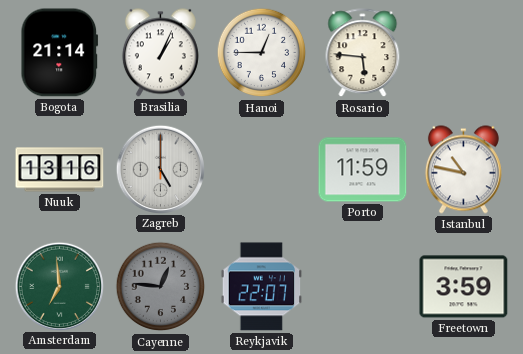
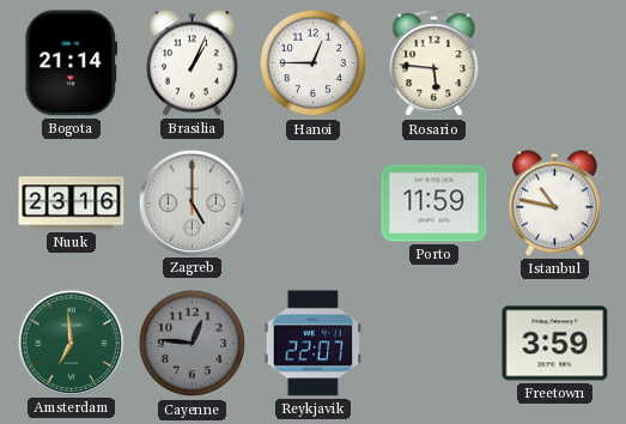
Nuuk: 13:16 -> 23:16 (72, 204)
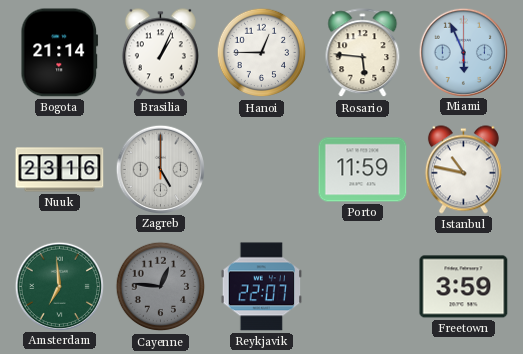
Miami: none -> 5:56 (463, 52)
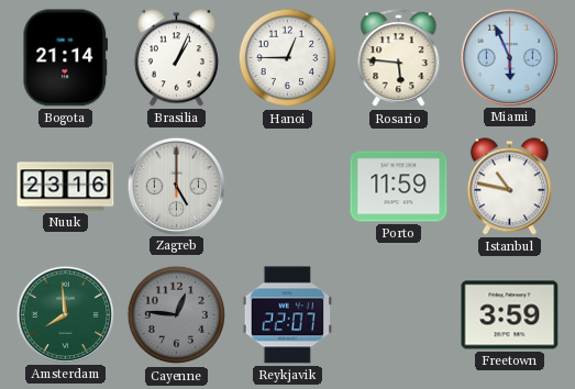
Amsterdam: 6:59 -> 7:59 (65, 314)
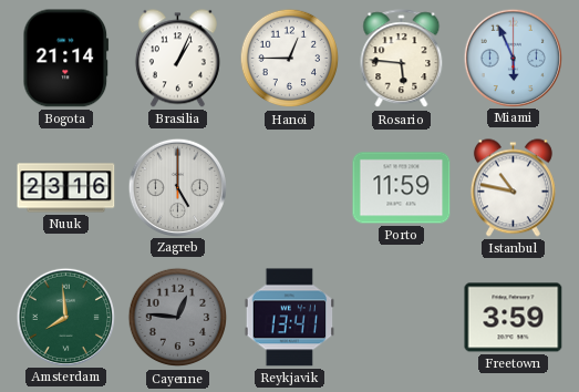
Reykjavik: 22:07 -> 13:41 (290, 318)
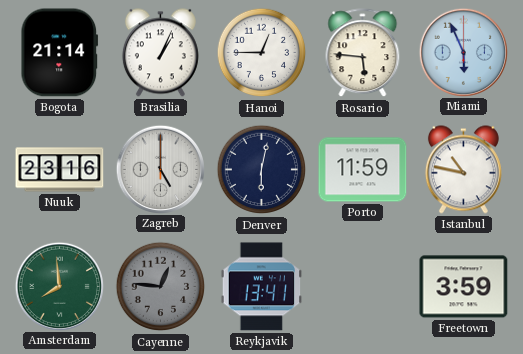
Denver: none -> 6:02 (262, 170)
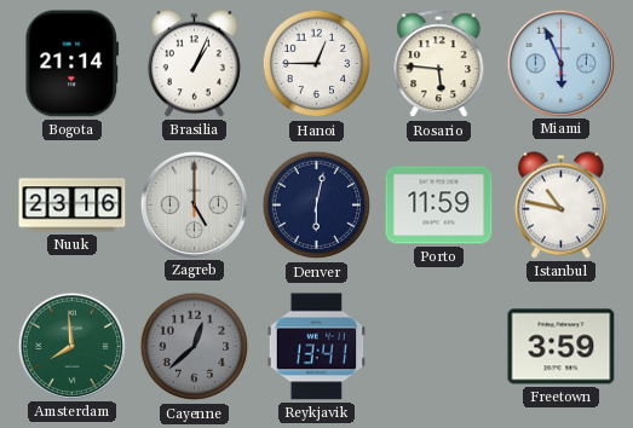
Cayenne: 12:46 -> 12:38 (195, 347)
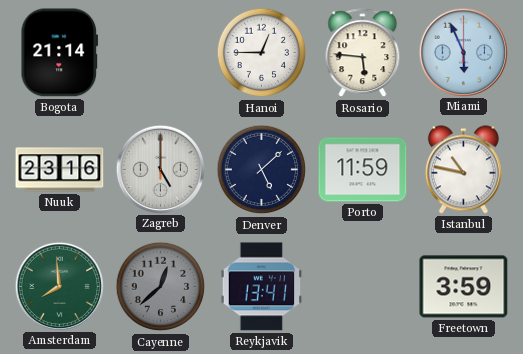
Brasilia: 1:04 -> none (194, 64)
Denver: 6:02 -> 5:08 (262, 170)
